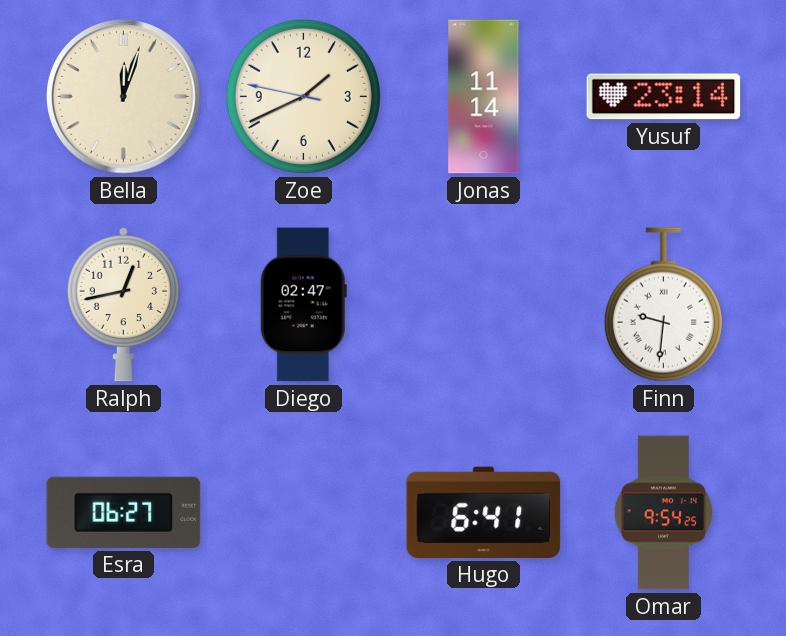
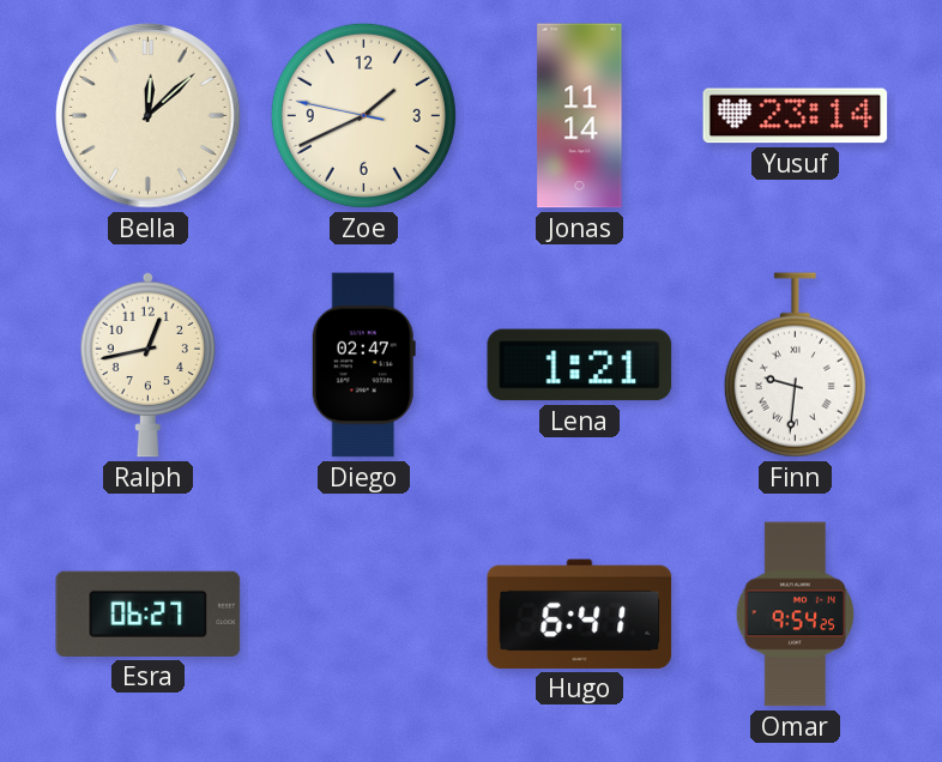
Bella: 12:03 -> 12:08 (149, 116)
Lena: none -> 1:21 (580, 365)
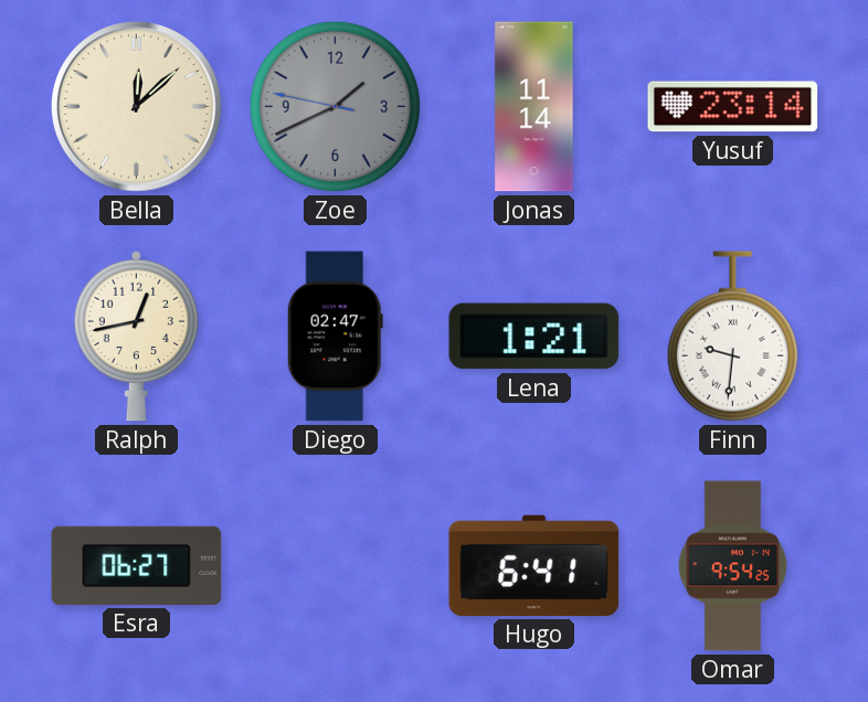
Zoe dial: cream -> grey (335, 106)
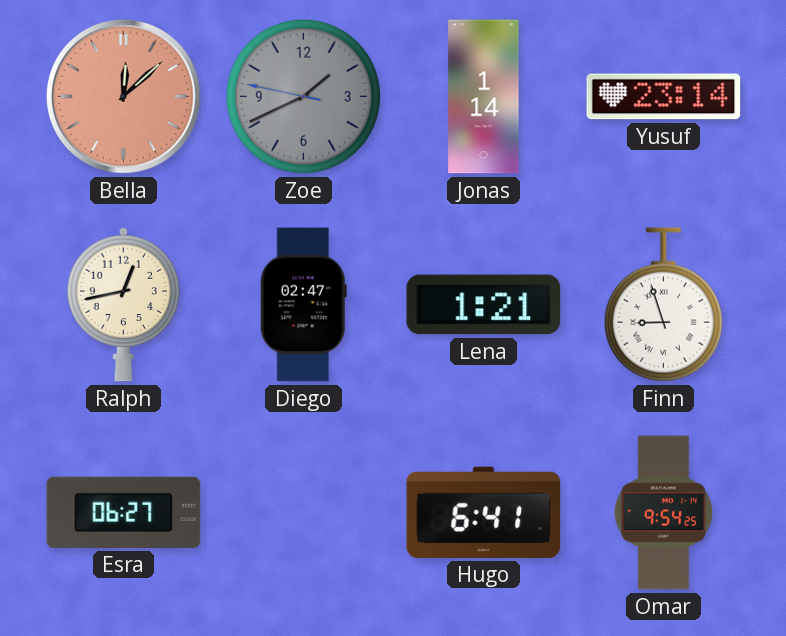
Bella dial: cream -> salmon (124, 97)
Jonas: 11:14 -> 1:14 (484, 97)
Finn: 9:31 -> 8:57 (663, 305)
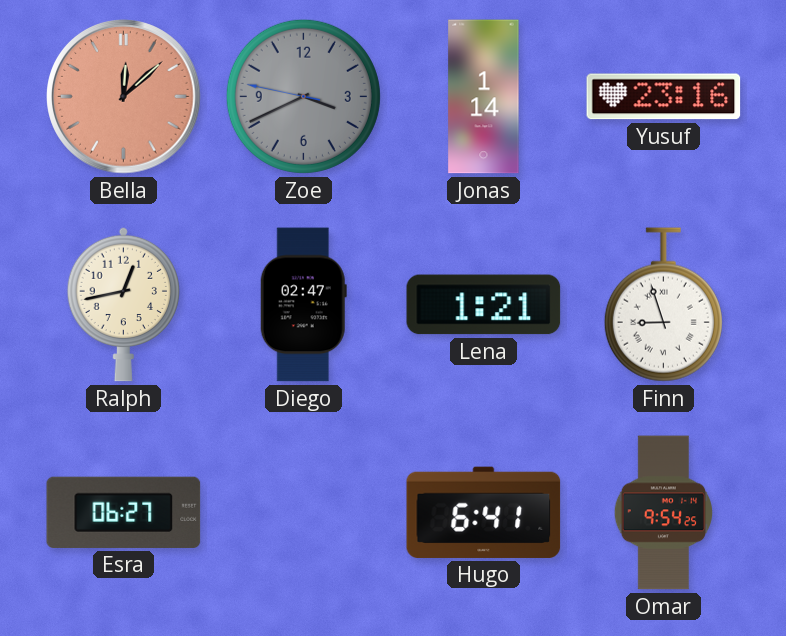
Zoe: 1:40 -> 3:40 (303, 96)
Yusuf: 23:14 -> 23:16 (664, 97)
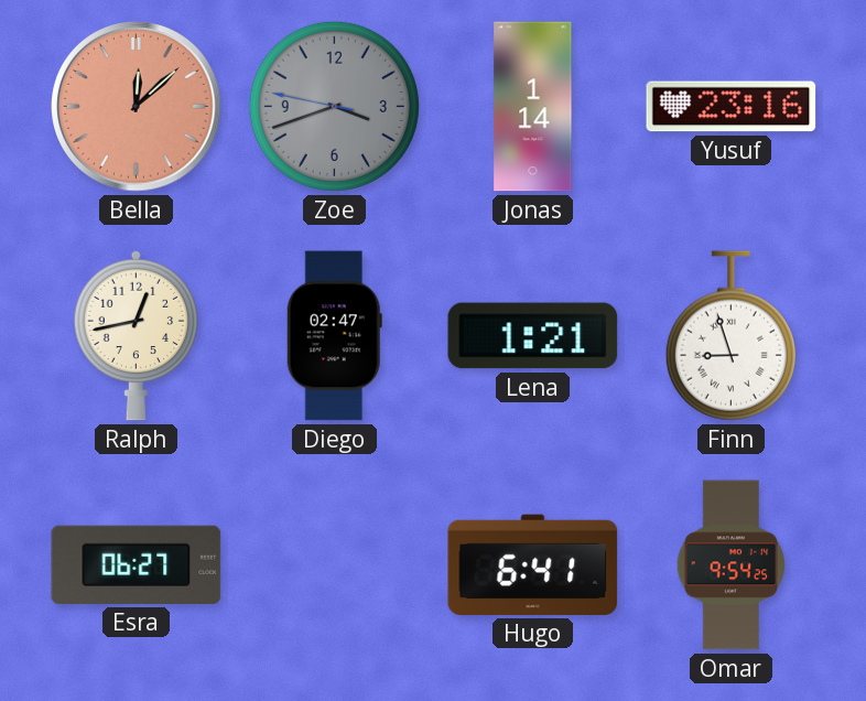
Zoe: 3:40 -> 3:41 (334, 106)
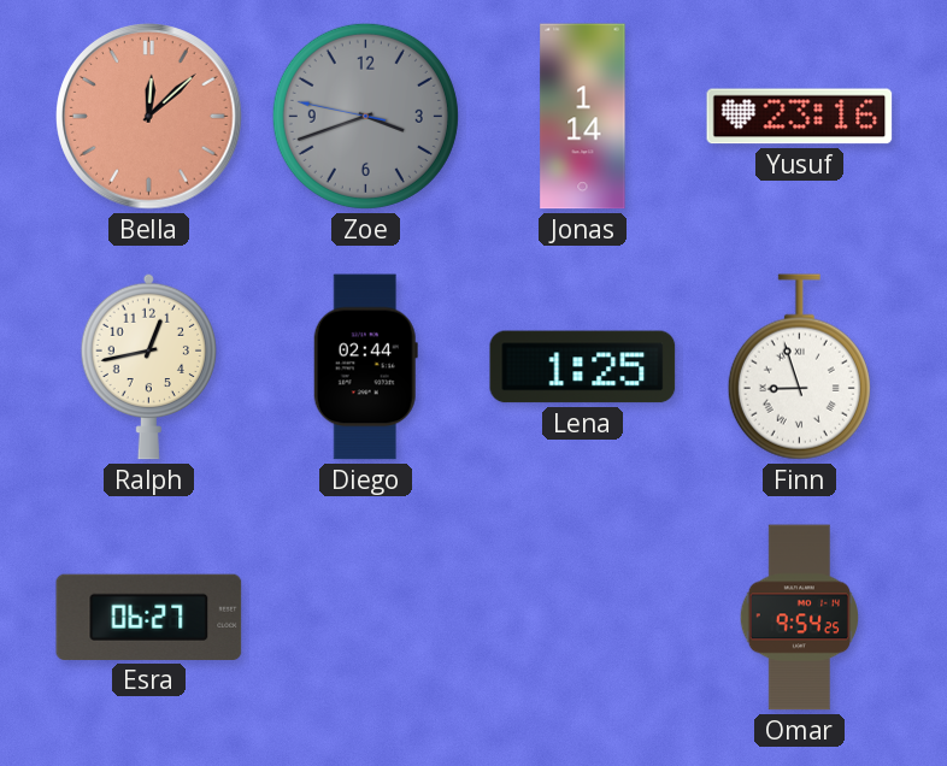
Diego: 02:47 -> 02:44 (365, 367)
Lena: 1:21 -> 1:25 (583, 367)
Hugo: 6:41 -> none (533, 564)
